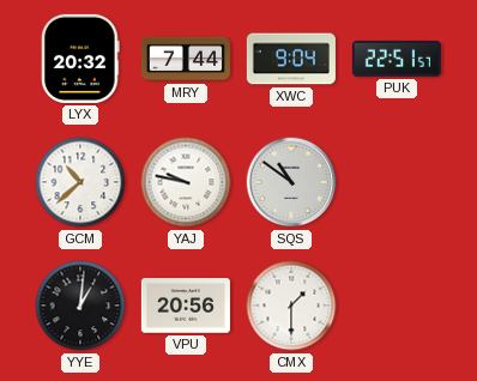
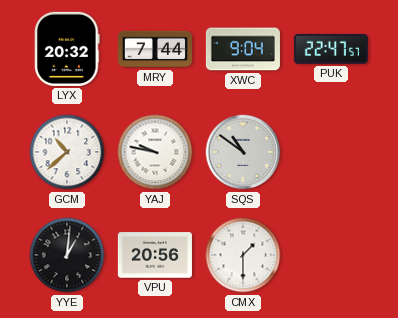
PUK: 22:51 -> 22:47 (331, 49)
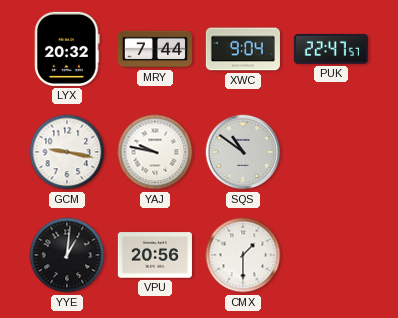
GCM: 10:38 -> 9:17 (67, 152)
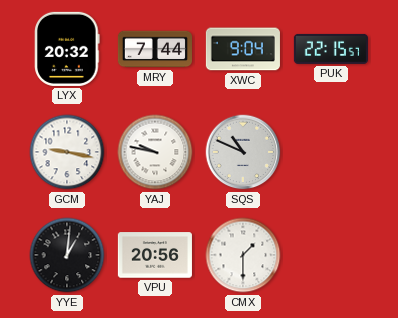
PUK: 22:47 -> 22:15 (331, 49)
SQS: 10:51 -> 10:49 (243, 152)
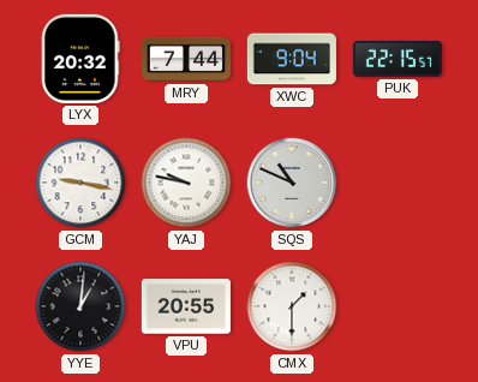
VPU: 20:56 -> 20:55 (186, 306)
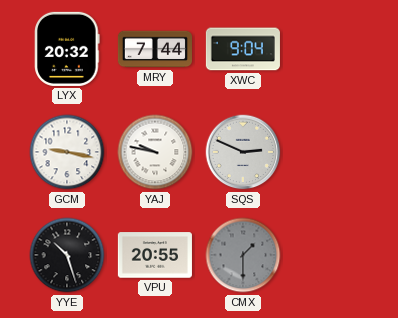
PUK: 22:15 -> none (398, 59)
SQS: 10:49 -> 2:49 (243, 152)
YYE: 1:01 -> 10:27 (67, 255)
CMX dial: white -> grey (243, 255)
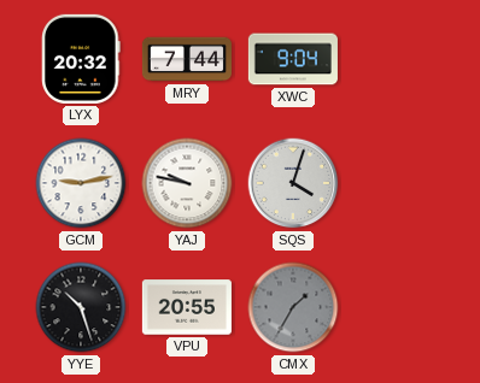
GCM: 9:17 -> 9:13 (81, 183)
SQS: 2:49 -> 4:03 (293, 183)
CMX: 1:30 -> 1:35 (293, 307)
